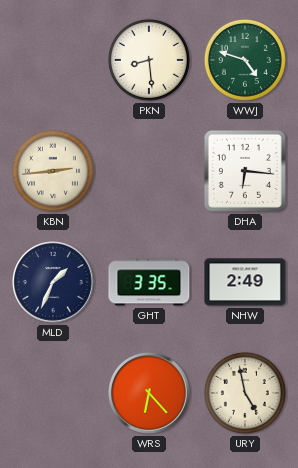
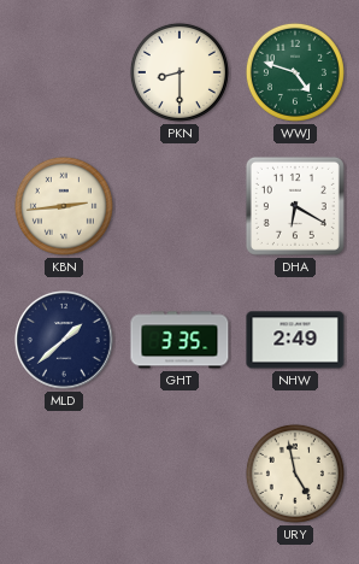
PKN: 8:29 -> 8:30 (179, 72)
DHA: 6:16 -> 6:20 (295, 206)
MLD: 1:34 -> 1:38 (65, 341)
WRS: 6:23 -> none (150, 394)
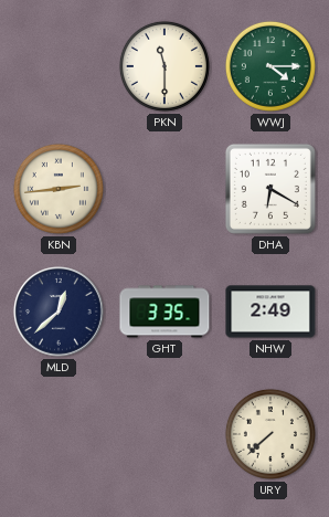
PKN: 8:30 -> 11:30 (164, 66)
WWJ: 4:48 -> 4:15 (270, 66)
MLD: 1:38 -> 12:38 (60, 313)
URY: 4:58 -> 7:38 (270, 434)
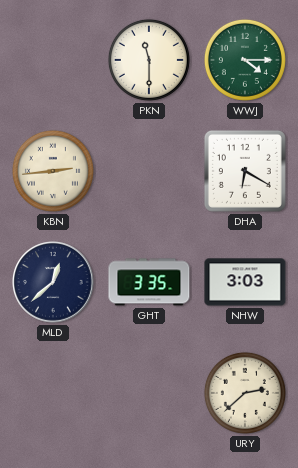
NHW: 2:49 -> 3:03 (245, 282)
URY: 7:38 -> 2:38 (245, 393)
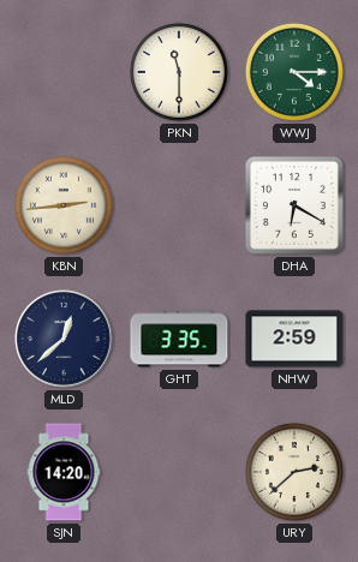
NHW: 3:03 -> 2:59 (294, 339)
SJN: none -> 14:20 (64, 472)
